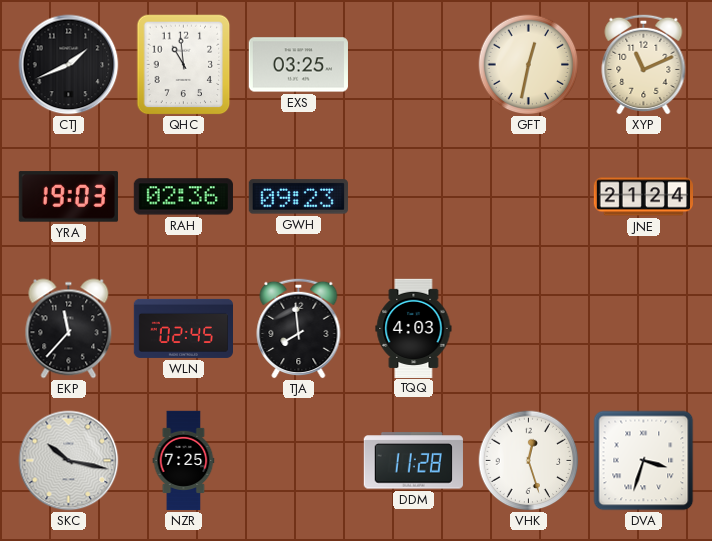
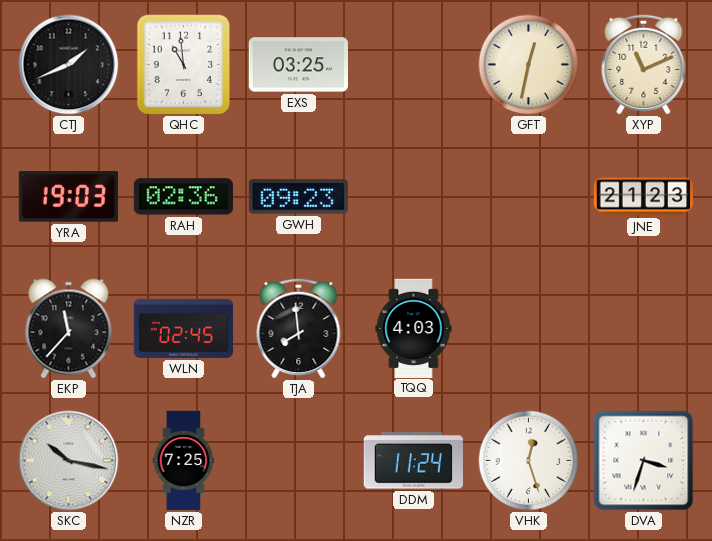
JNE: 21:24 -> 21:23 (643, 197)
DDM: 11:28 -> 11:24 (413, 461)
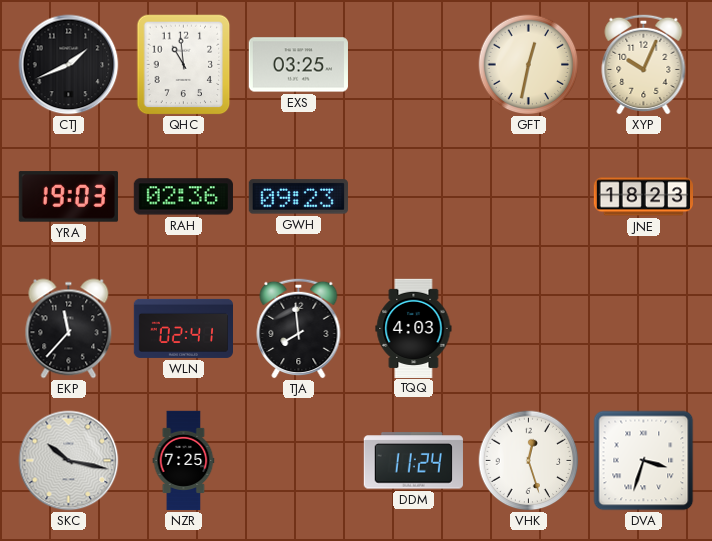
XYP: 11:11 -> 10:04 (644, 64)
JNE: 21:23 -> 18:23 (643, 197)
WLN: 02:45 -> 02:41 (183, 328)
